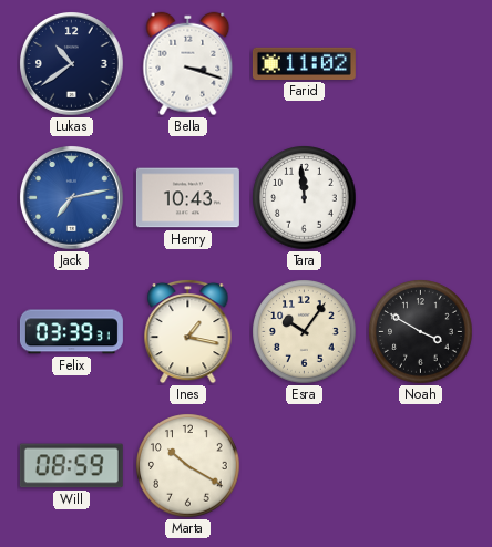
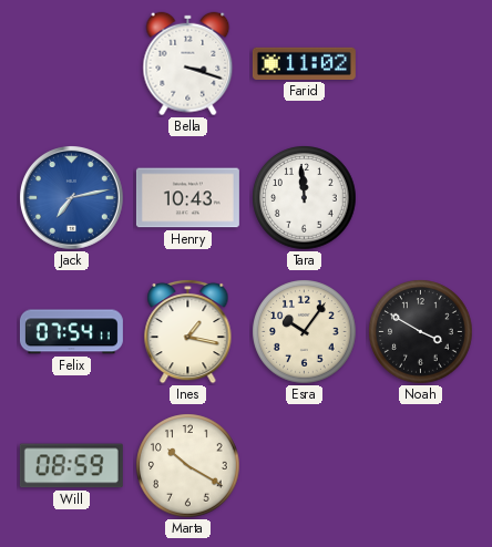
Lukas: 10:39 -> none (72, 64)
Felix: 03:39 -> 07:54 (71, 332)
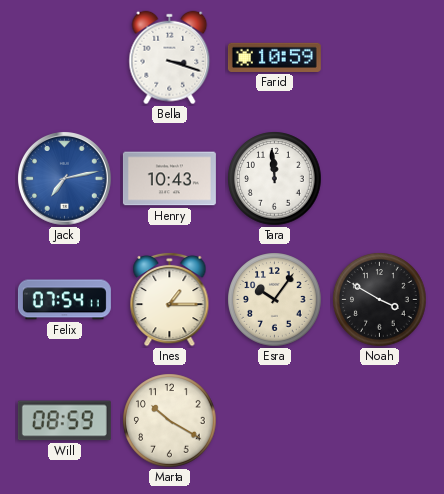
Farid: 11:02 -> 10:59 (274, 57)
Ines: 1:17 -> 1:15 (170, 299)
